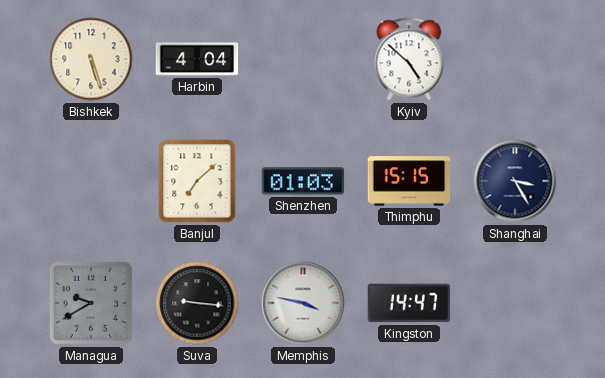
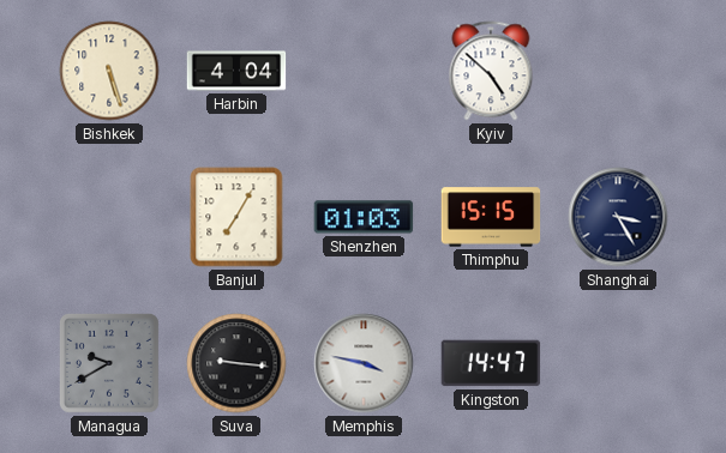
Banjul: 7:08 -> 7:05 (236, 217)
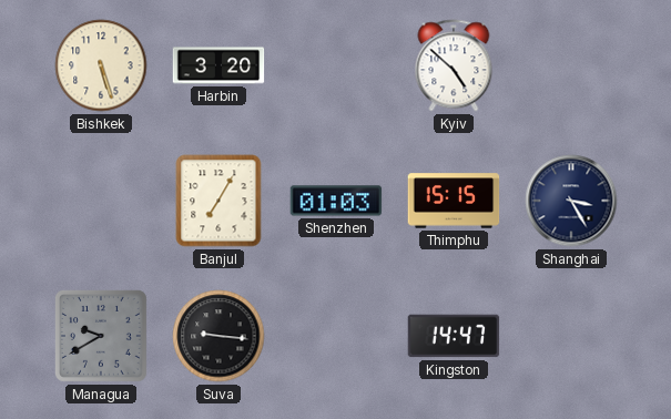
Harbin: 4:04 -> 3:20 (218, 65)
Memphis: 3:47 -> none (364, 363)
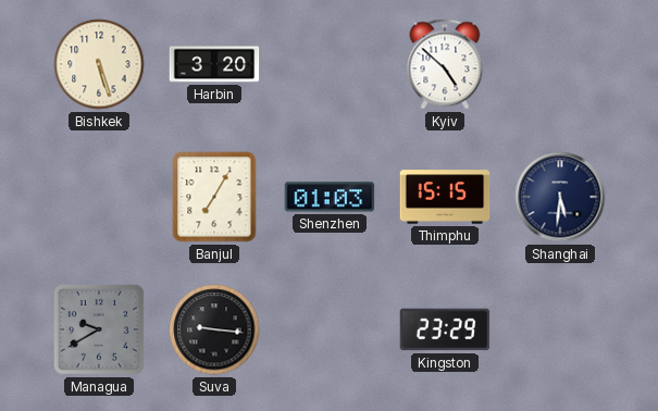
Shanghai: 3:25 -> 5:31 (560, 197)
Kingston: 14:47 -> 23:29 (445, 329)
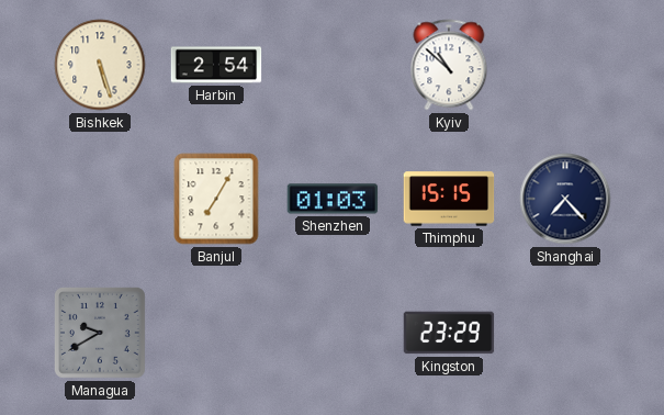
Harbin: 3:20 -> 2:54 (216, 65)
Kyiv: 4:52 -> 10:52 (449, 65)
Shanghai: 5:31 -> 7:23 (565, 199)
Suva: 9:16 -> none (214, 329)
